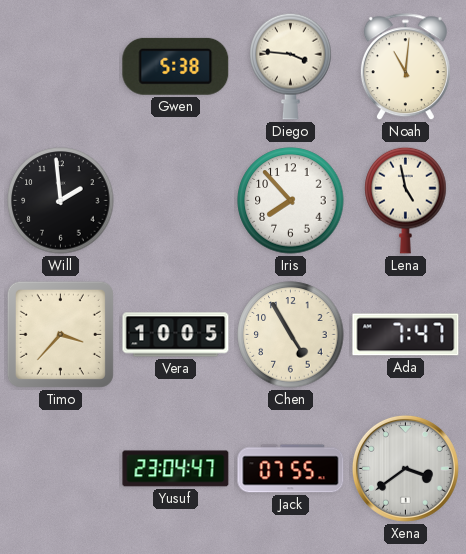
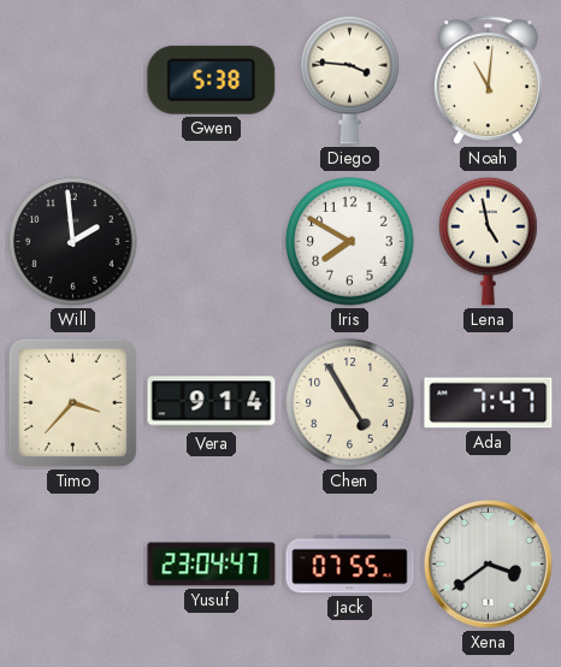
Iris: 7:53 -> 7:50 (350, 242)
Vera: 10:05 -> 9:14 (212, 403)
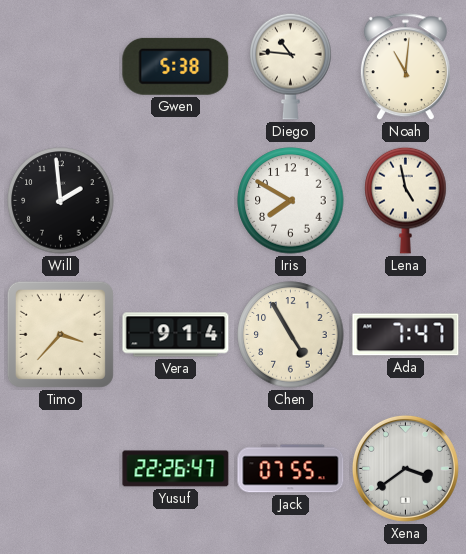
Diego: 3:46 -> 10:46 (291, 66)
Yusuf: 23:04 -> 22:26 (176, 469)
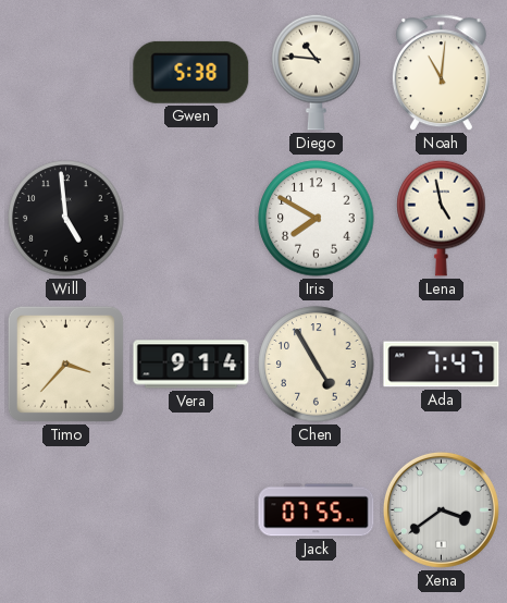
Will: 1:59 -> 4:59 (66, 219)
Yusuf: 22:26 -> none (176, 469)
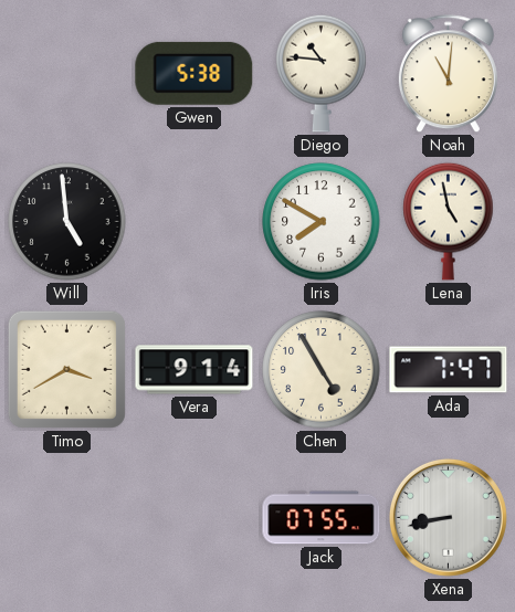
Timo: 3:37 -> 3:40 (66, 369)
Xena: 3:39 -> 8:43 (448, 517)
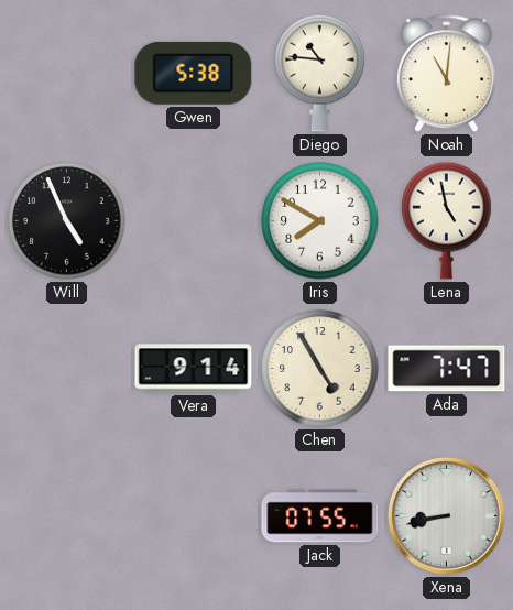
Will: 4:59 -> 4:56 (67, 221)
Timo: 3:40 -> none (66, 369)
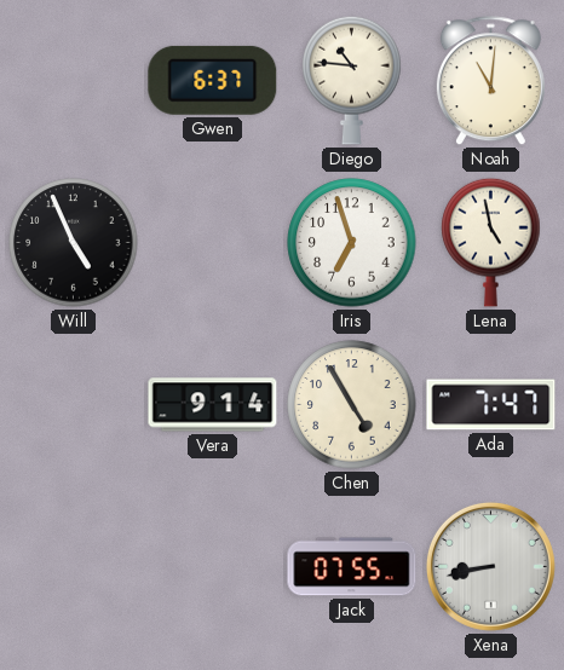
Gwen: 5:38 -> 6:37 (213, 80)
Iris: 7:50 -> 6:57 (352, 243)
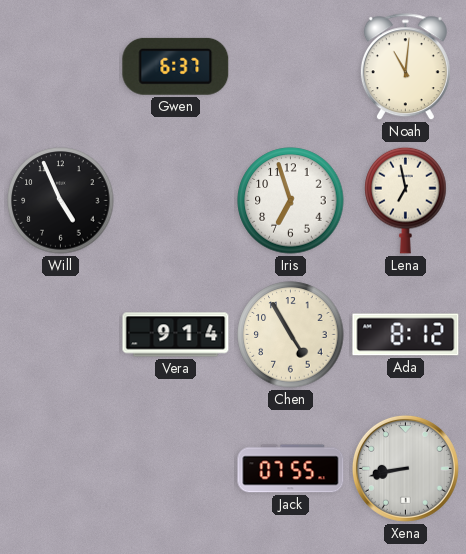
Diego: 10:46 -> none (352, 80)
Lena: 4:58 -> 6:58 (406, 200)
Ada: 7:47 -> 8:12 (406, 335)
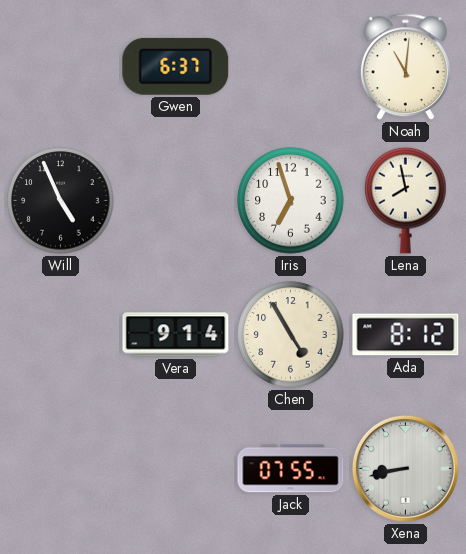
Lena: 6:58 -> 7:58 (406, 200)
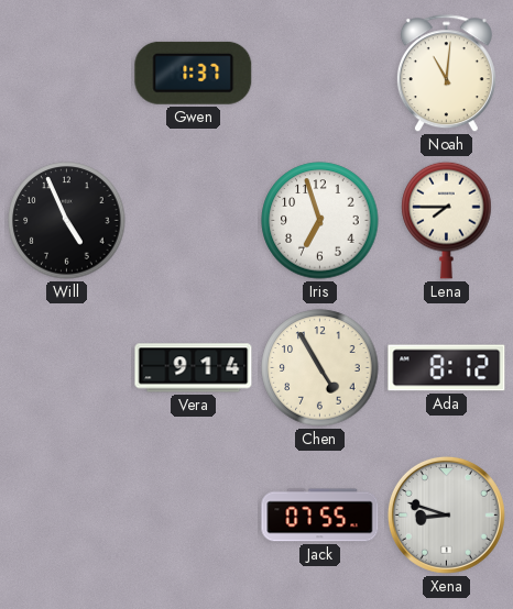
Gwen: 6:37 -> 1:37 (194, 73)
Lena: 7:58 -> 7:45 (447, 220)
Xena: 8:43 -> 8:48 (446, 514)
